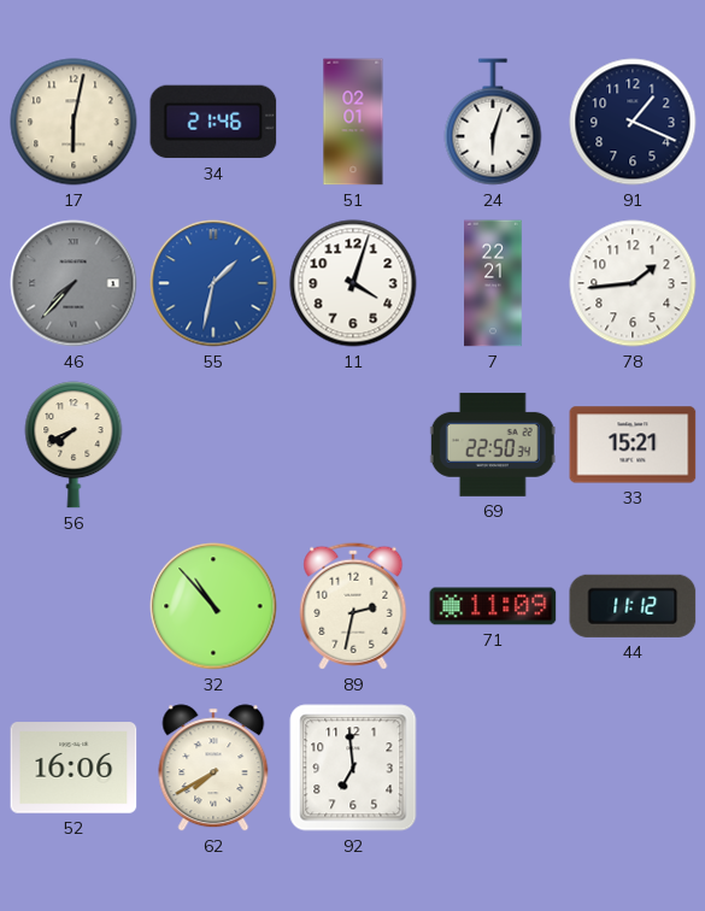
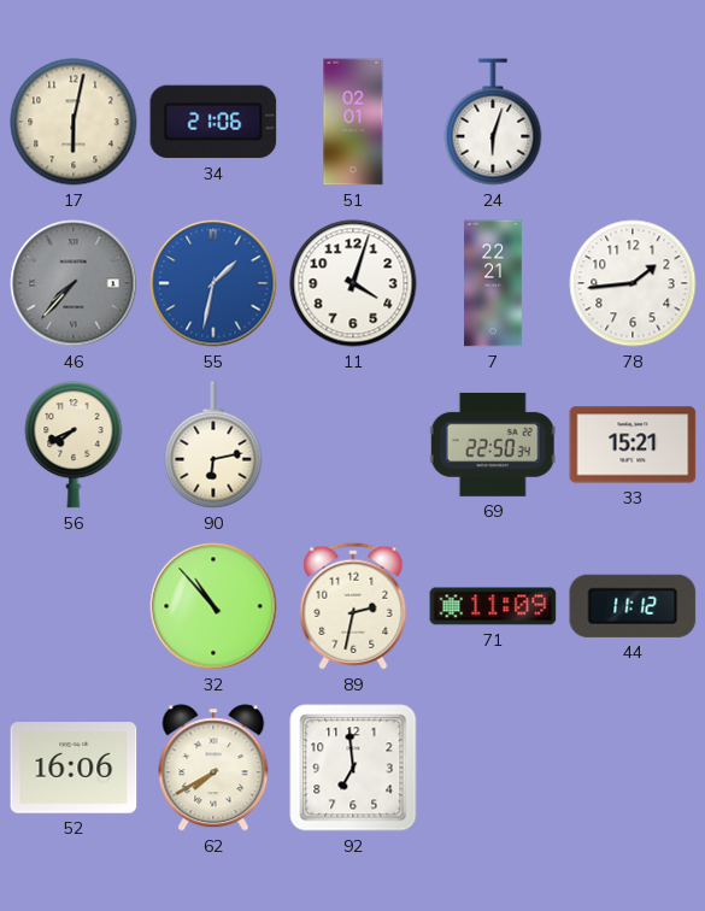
34: 21:46 -> 21:06 (213, 122)
91: 1:19 -> none (633, 122)
90: none -> 6:13 (213, 445)
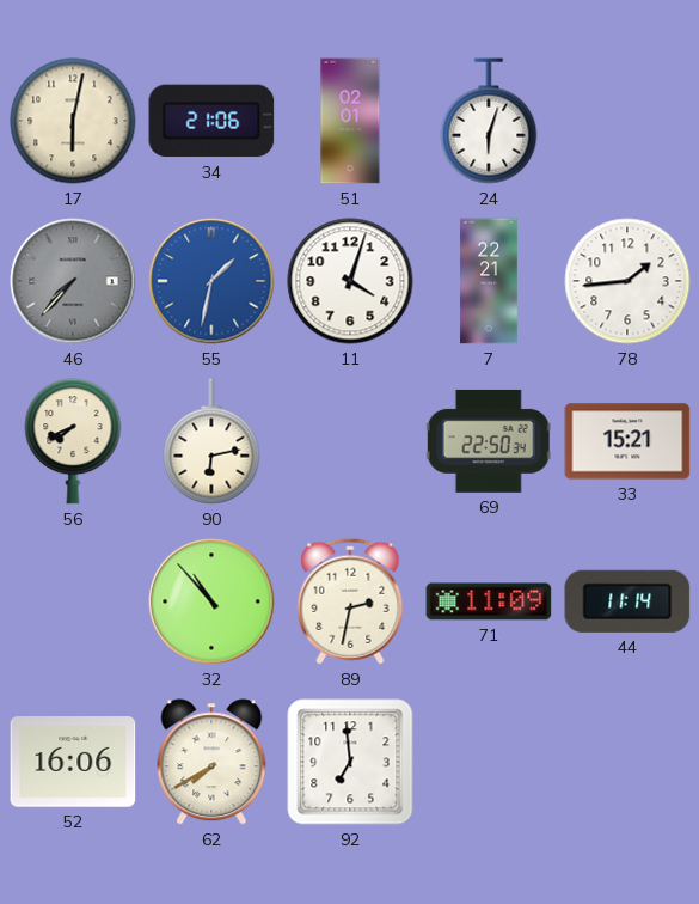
44: 11:12 -> 11:14 (627, 601)
